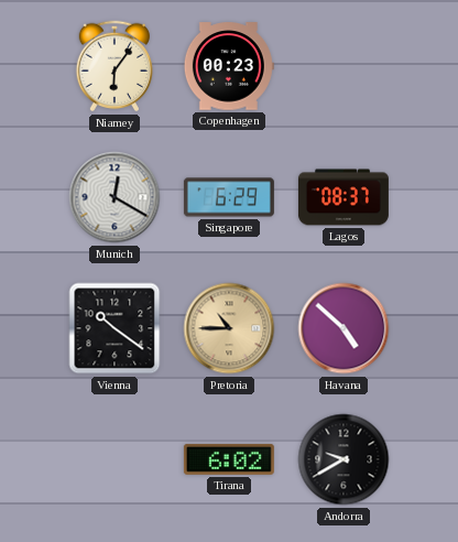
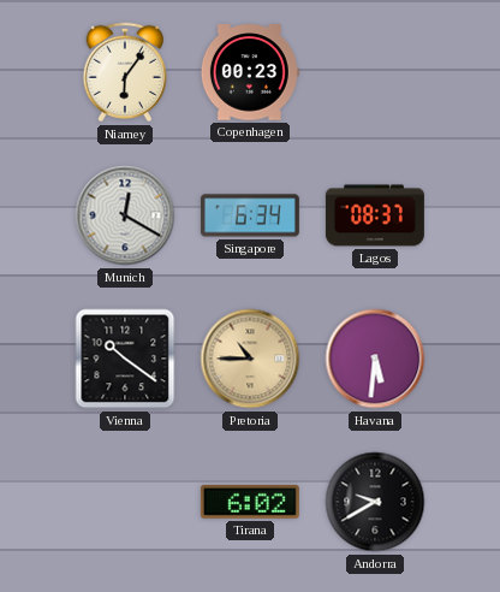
Singapore: 6:29 -> 6:34 (250, 215)
Havana: 4:52 -> 5:31 (375, 359)
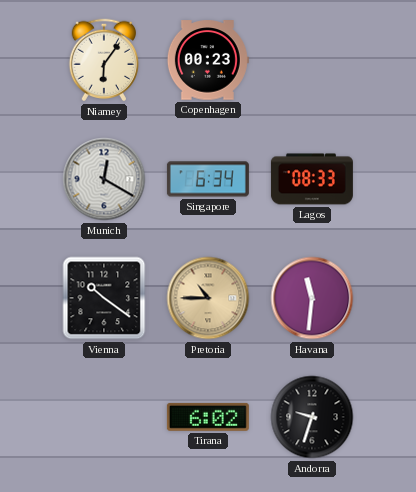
Lagos: 08:37 -> 08:33 (312, 179)
Havana: 5:31 -> 11:31 (312, 298)
Andorra: 9:40 -> 9:33 (312, 417)
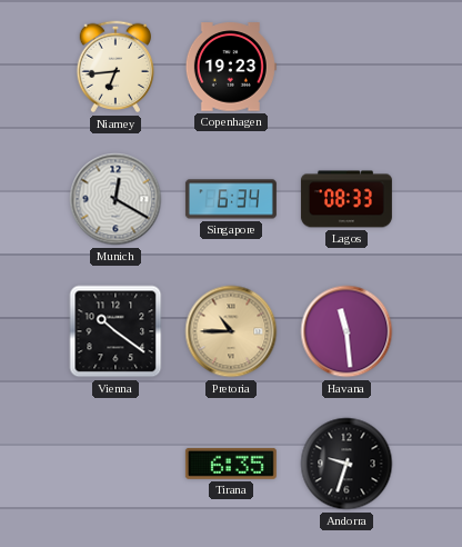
Niamey: 6:06 -> 6:44 (115, 67)
Copenhagen: 00:23 -> 19:23 (231, 67)
Havana: 11:31 -> 11:29 (346, 331)
Tirana: 6:02 -> 6:35 (231, 464)
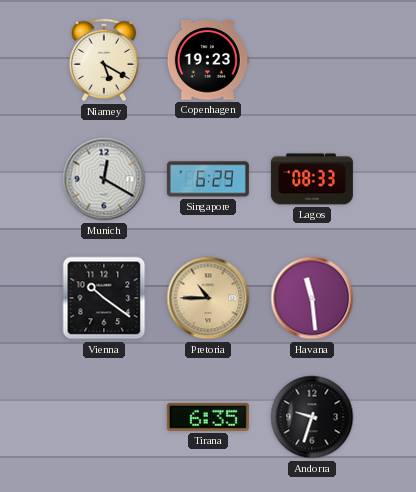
Niamey: 6:44 -> 5:20 (104, 60)
Singapore: 6:34 -> 6:29 (208, 179)
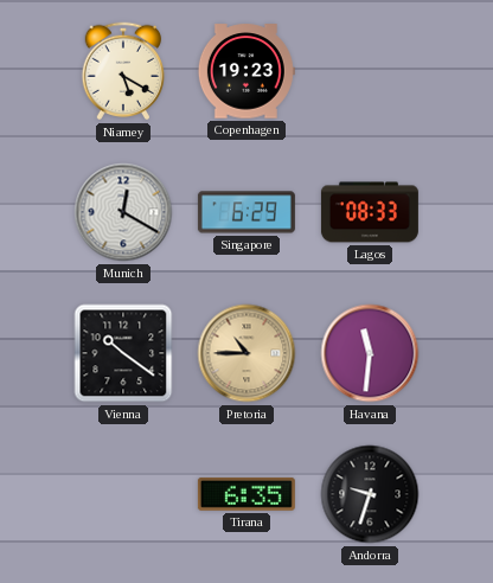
Havana: 11:29 -> 11:31 (370, 353)
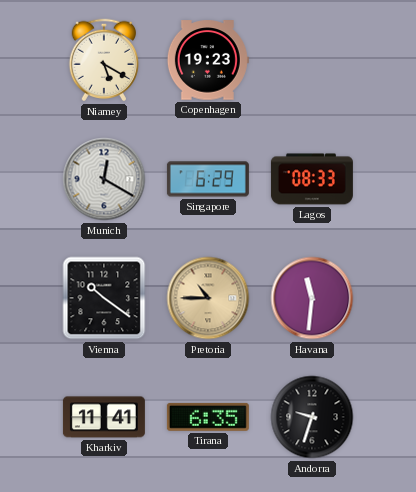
Kharkiv: none -> 11:41 (104, 417)
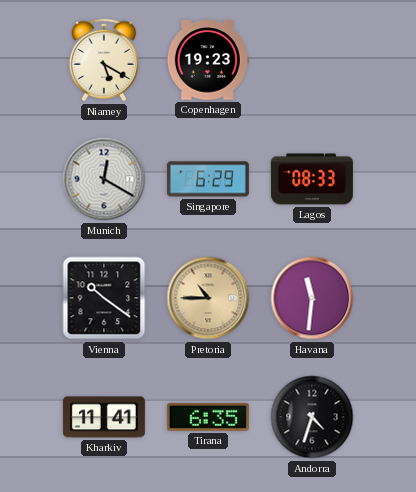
Andorra: 9:33 -> 4:33 (312, 417)
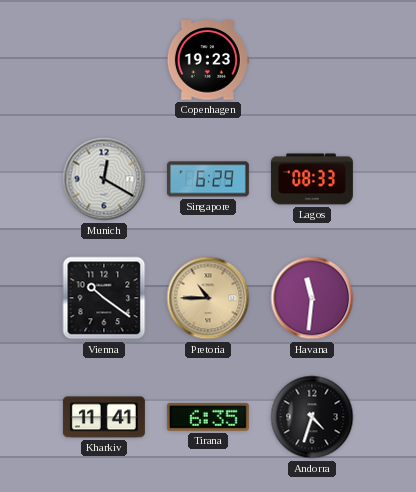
Niamey: 5:20 -> none (104, 60)
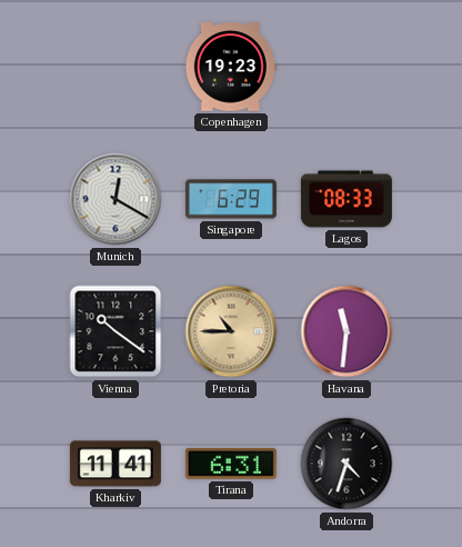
Tirana: 6:35 -> 6:31 (231, 464)
